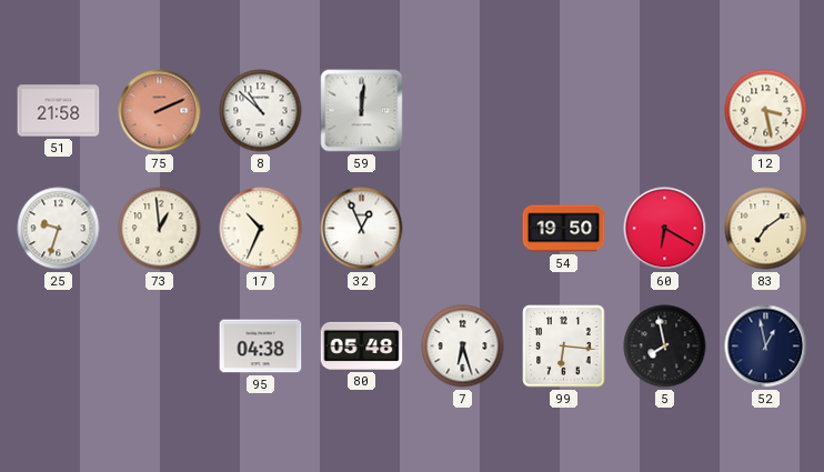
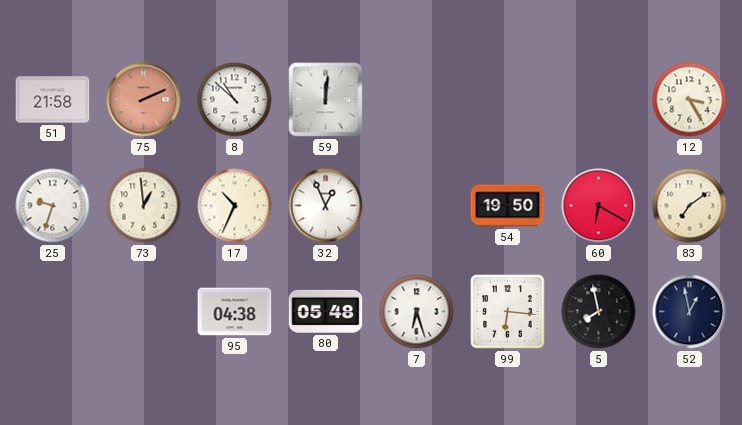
12: 3:28 -> 3:25 (690, 100)
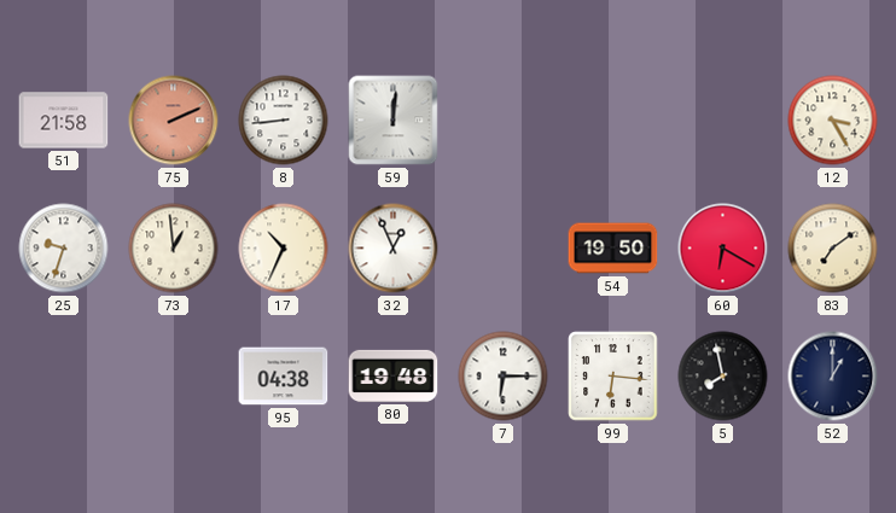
8: 10:52 -> 8:44 (284, 121)
80: 05:48 -> 19:48 (394, 375)
7: 6:27 -> 6:15 (504, 377)
52: 12:58 -> 1:00 (833, 377)
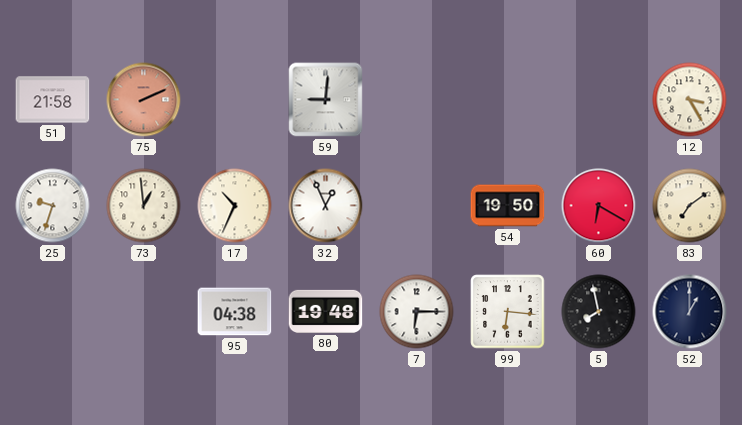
8: 8:44 -> none (284, 121)
59: 12:01 -> 9:01 (326, 100)
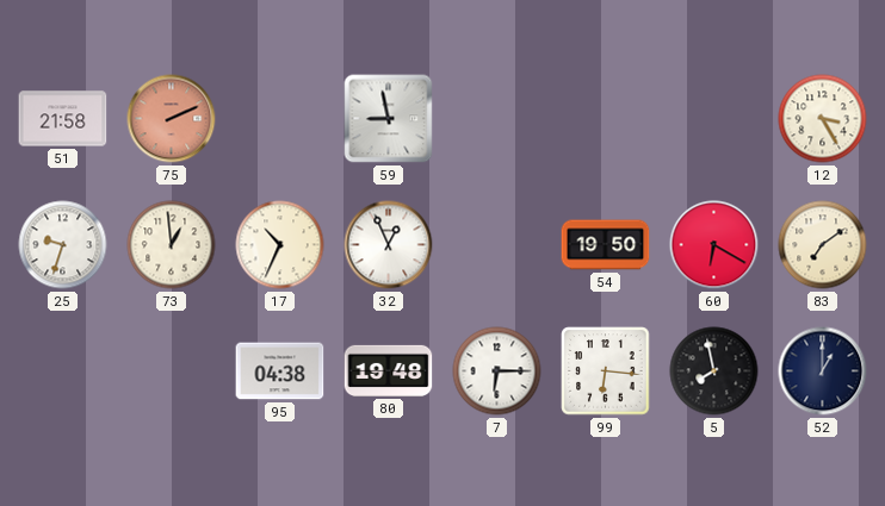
59: 9:01 -> 8:58 (389, 119)
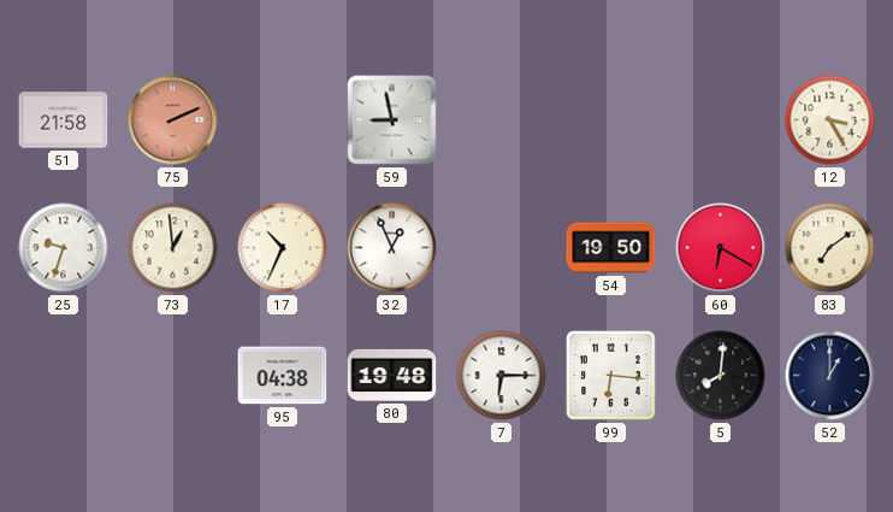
5: 7:58 -> 8:01 (721, 376)
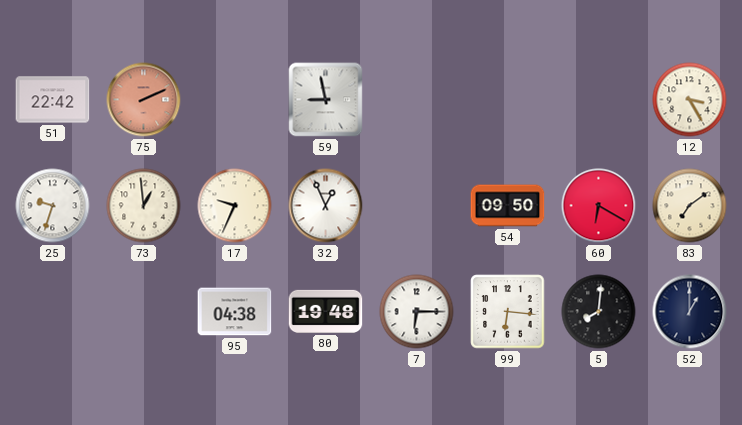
51: 21:58 -> 22:42 (53, 100)
17: 10:34 -> 9:34 (235, 206)
54: 19:50 -> 09:50 (508, 206)
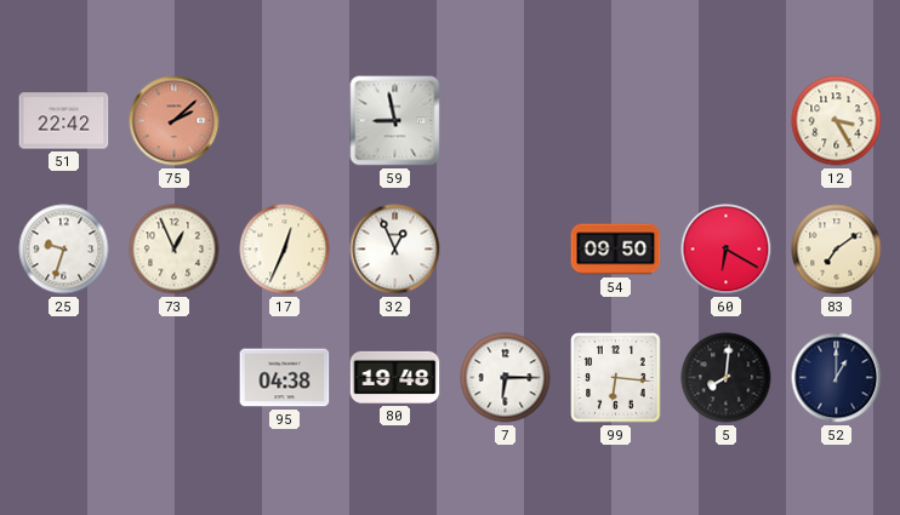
75: 2:11 -> 2:08 (175, 121)
73: 12:59 -> 12:56 (175, 250)
17: 9:34 -> 12:34 (285, 250)
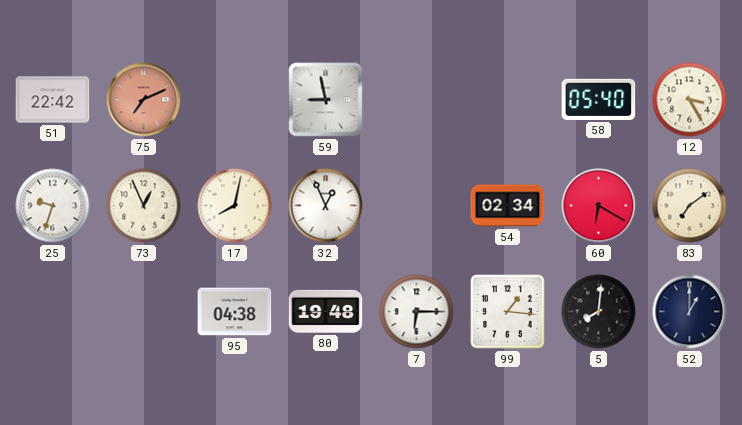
75: 2:08 -> 7:11 (144, 100)
58: none -> 05:40 (599, 99)
17: 12:34 -> 8:02 (235, 206)
54: 09:50 -> 02:34 (508, 206)
99: 6:16 -> 1:16 (508, 312)
